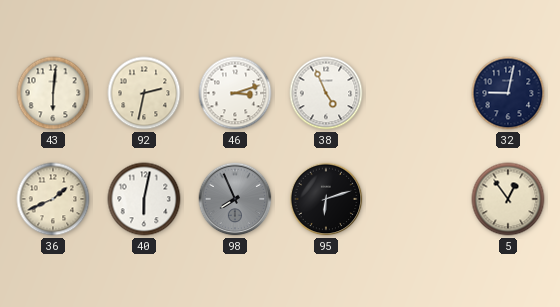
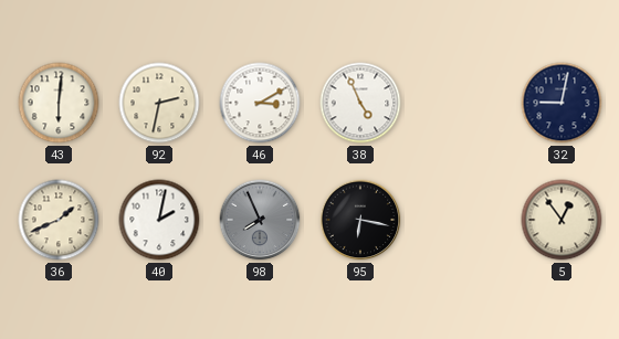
46: 3:12 -> 3:10 (260, 103)
40: 6:02 -> 2:02 (159, 220)
95: 6:12 -> 6:17 (360, 220)
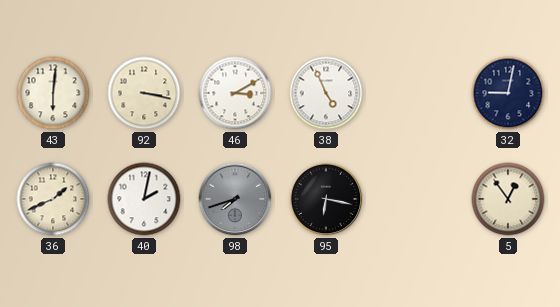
92: 2:32 -> 3:17 (144, 93)
98: 7:56 -> 7:42 (235, 199)
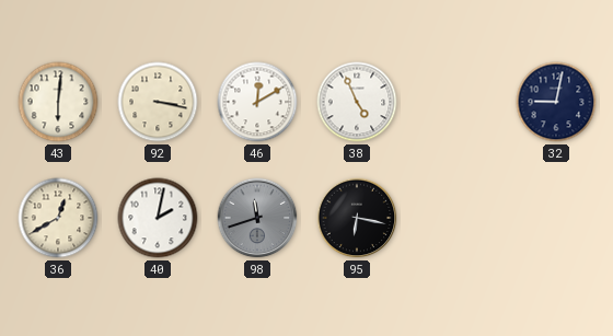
46: 3:10 -> 12:10 (257, 102)
36: 1:41 -> 12:40 (58, 218)
98: 7:42 -> 11:42 (257, 218)
5: 12:54 -> none (508, 199)
